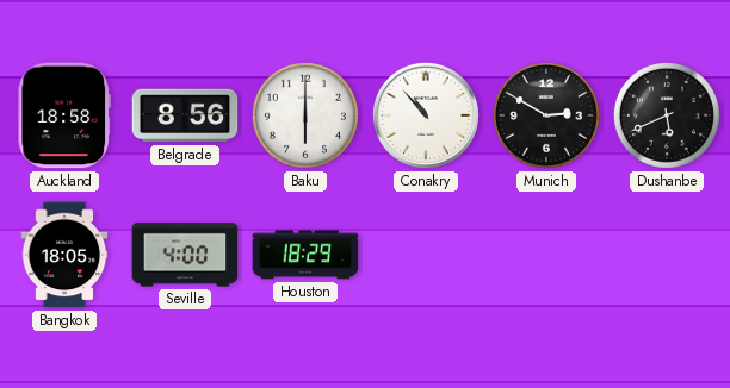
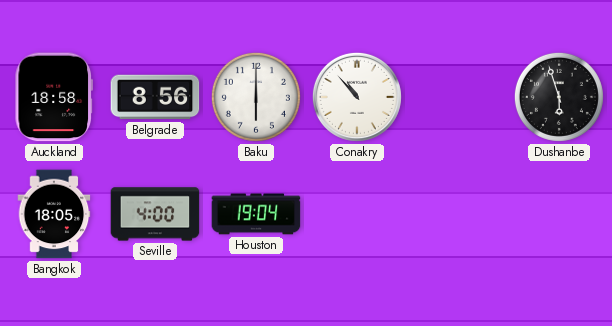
Munich: 2:50 -> none (546, 115)
Dushanbe: 5:41 -> 5:57 (559, 97)
Houston: 18:29 -> 19:04 (256, 214)
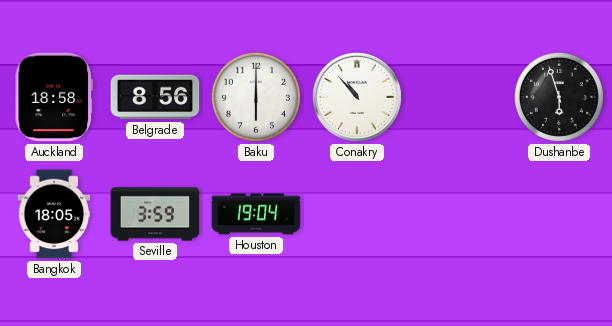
Seville: 4:00 -> 3:59 (155, 214)
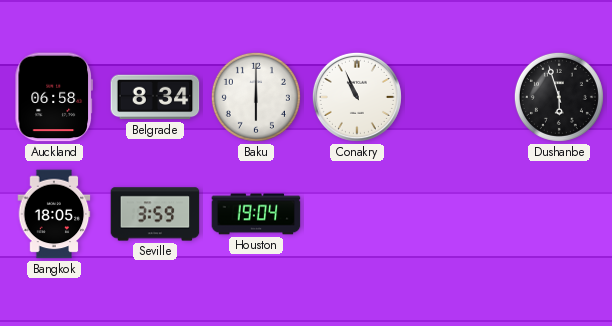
Auckland: 18:58 -> 06:58 (53, 97)
Belgrade: 8:56 -> 8:34 (155, 97)
Conakry: 10:53 -> 10:56 (357, 97)
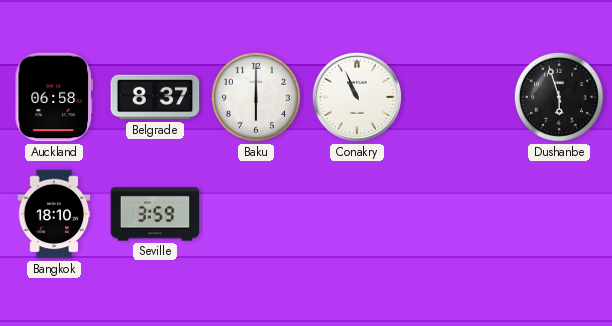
Belgrade: 8:34 -> 8:37 (155, 97)
Bangkok: 18:05 -> 18:10 (54, 214)
Houston: 19:04 -> none (256, 214)
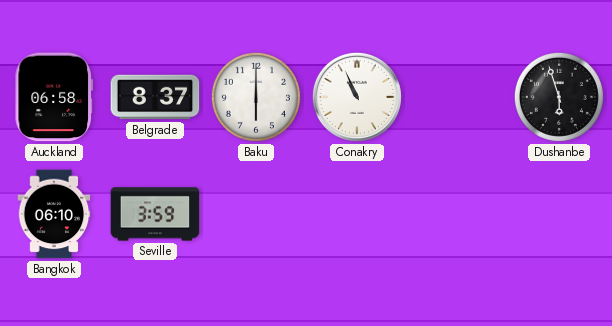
Bangkok: 18:10 -> 06:10 (54, 214)
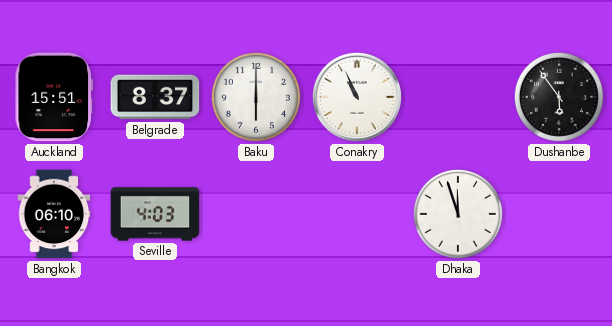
Auckland: 06:58 -> 15:51 (53, 97)
Dushanbe: 5:57 -> 5:54 (559, 97)
Seville: 3:59 -> 4:03 (155, 214)
Dhaka: none -> 11:57 (458, 214)
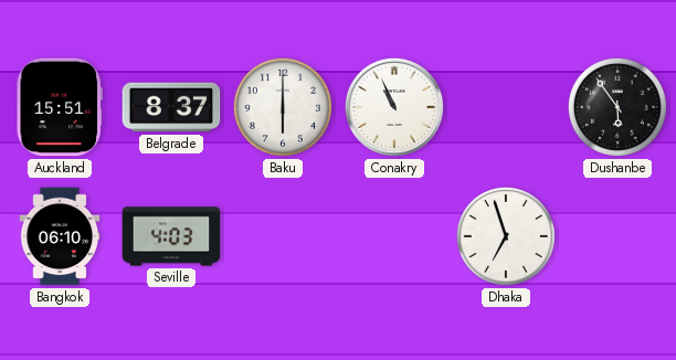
Dhaka: 11:57 -> 6:57 (506, 236)
